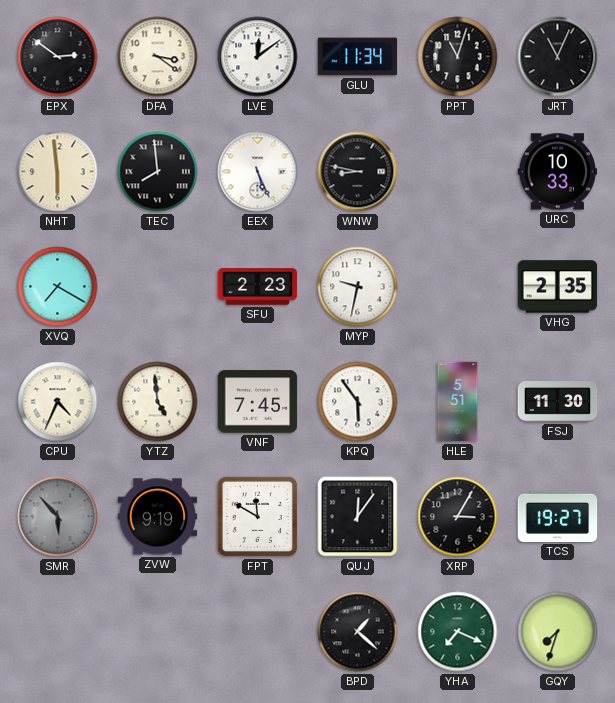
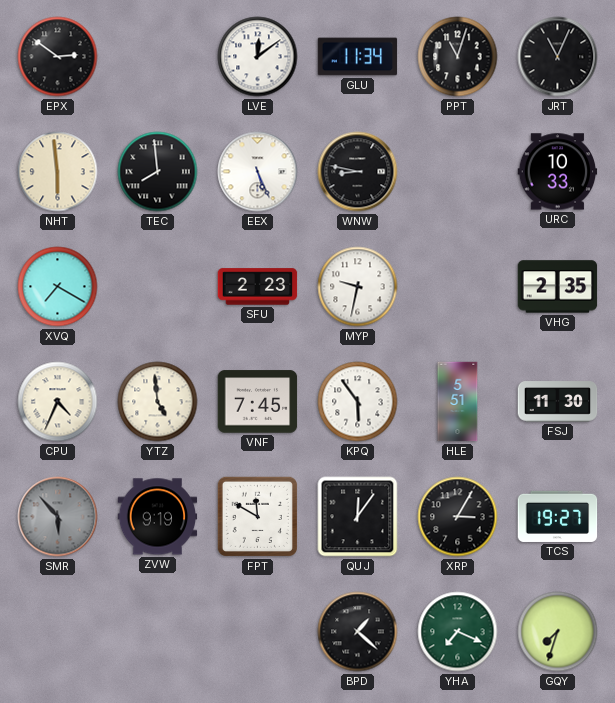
DFA: 3:21 -> none (158, 57)
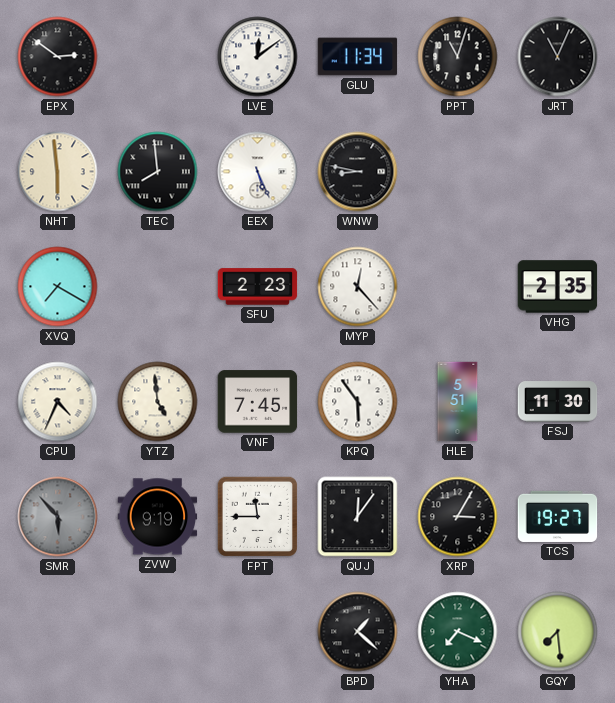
URC: 10:33 -> none (558, 172)
MYP: 9:32 -> 12:23 (358, 287)
FPT: 11:50 -> 11:45 (257, 516)
GQY: 7:33 -> 7:29 (558, 632)
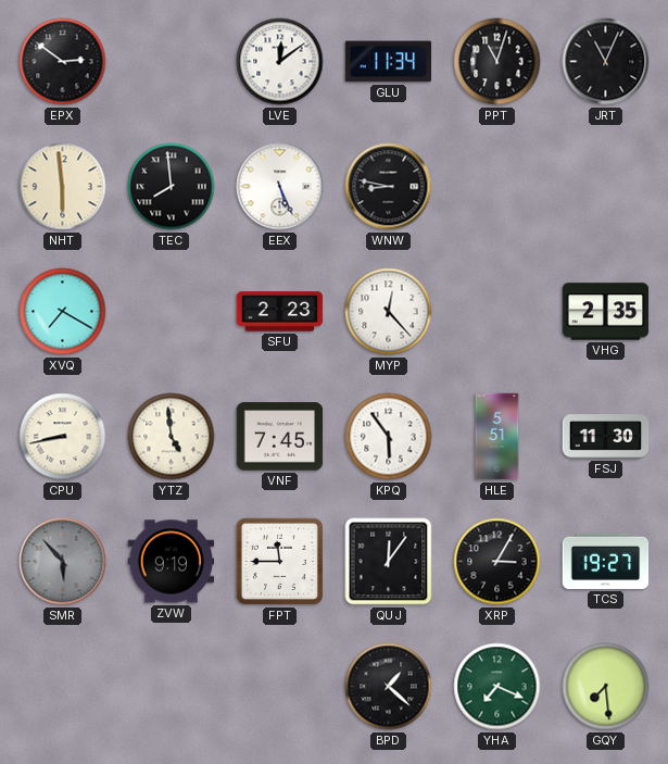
CPU: 4:34 -> 8:43 (63, 437)
